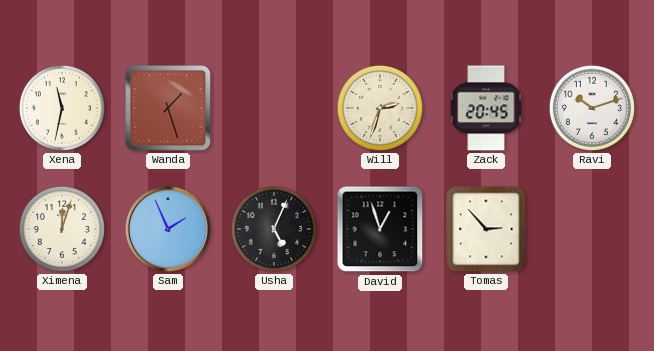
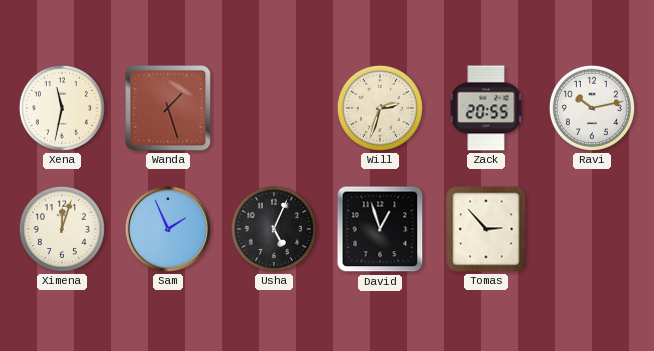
Zack: 20:45 -> 20:55 (486, 108)
Ravi: 10:12 -> 10:13 (592, 108)
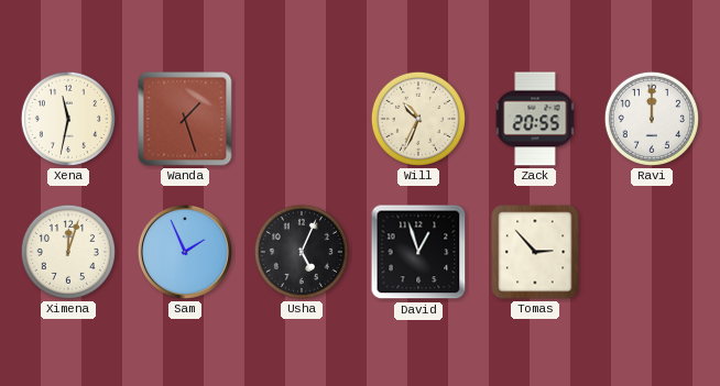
Will: 2:33 -> 10:34 (418, 119)
Ravi: 10:13 -> 12:00 (652, 119)
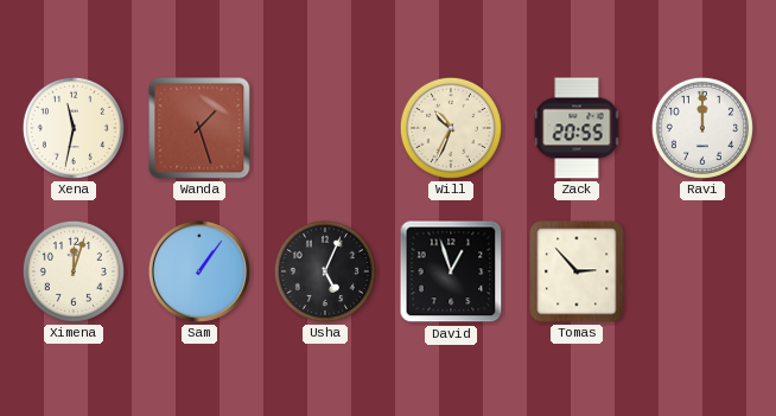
Sam: 1:56 -> 1:06 (199, 271)
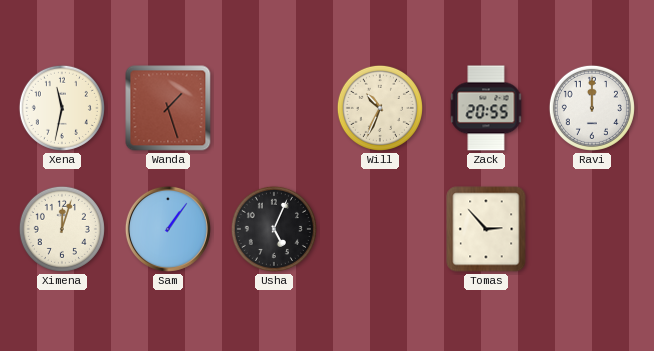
David: 12:57 -> none (451, 271)
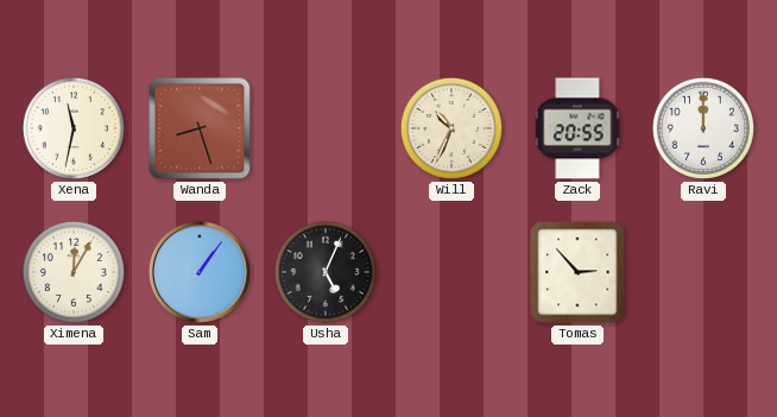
Wanda: 1:27 -> 8:27 (200, 128)
Ximena: 12:03 -> 12:05 (74, 272)
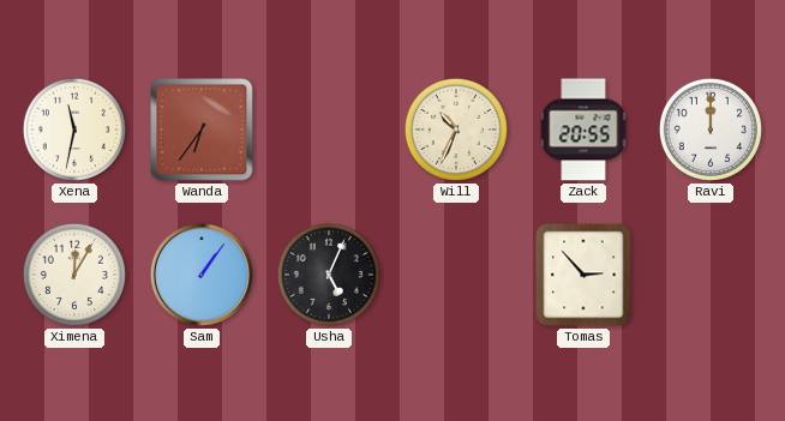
Wanda: 8:27 -> 6:36 (202, 130)
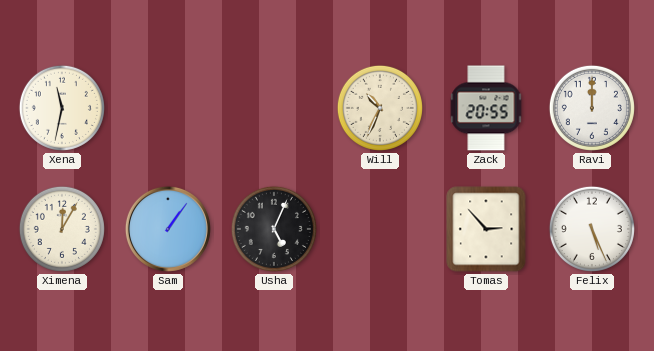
Wanda: 6:36 -> none (202, 130)
Felix: none -> 5:26 (592, 229)
